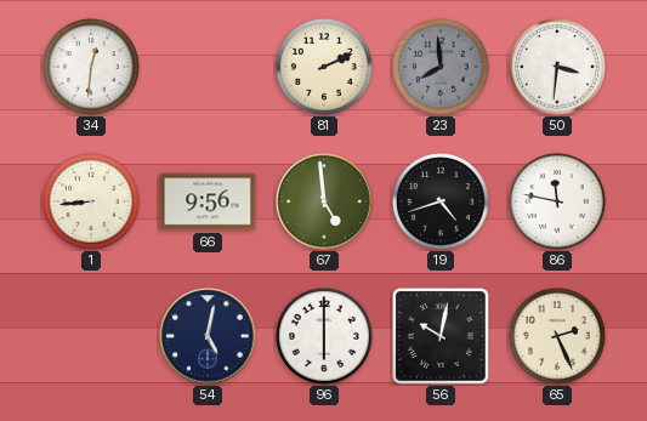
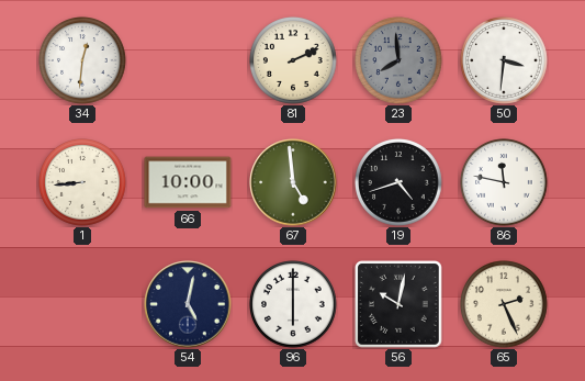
66: 9:56 -> 10:00 (188, 182)
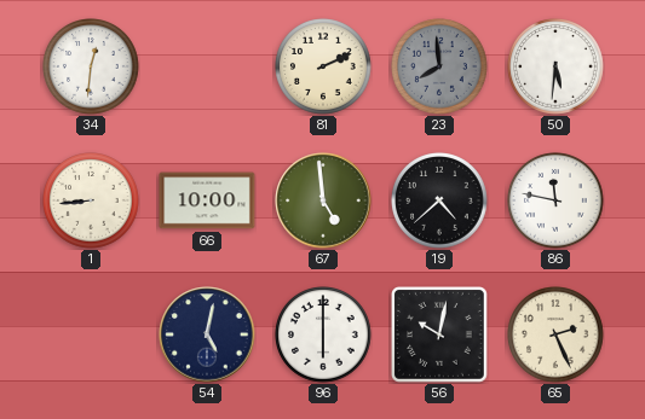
50: 3:31 -> 5:31 (557, 68)
19: 4:42 -> 4:38 (440, 202)
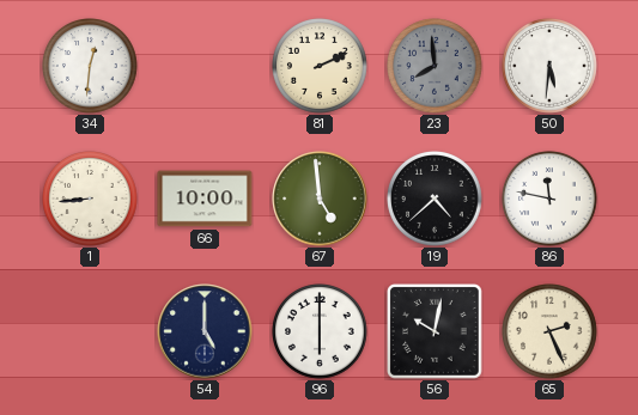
54: 5:02 -> 5:00 (205, 331)
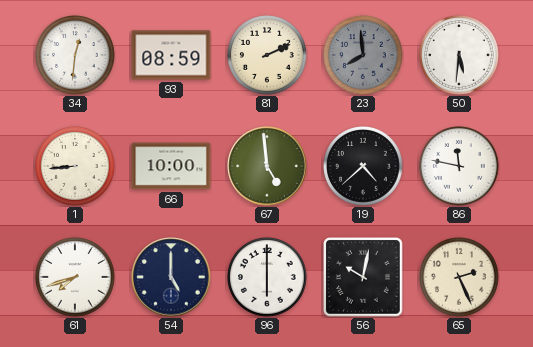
93: none -> 08:59 (171, 55)
61: none -> 7:42 (76, 278)
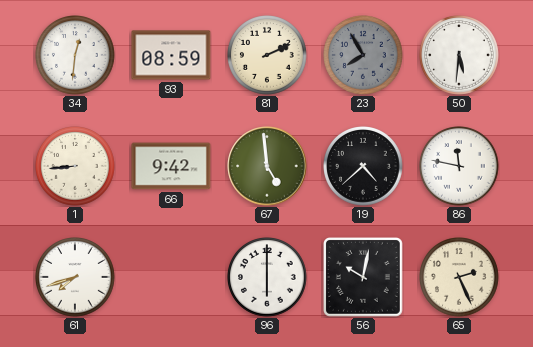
23: 7:59 -> 7:55 (364, 56)
66: 10:00 -> 9:42 (171, 166)
54: 5:00 -> none (171, 277)
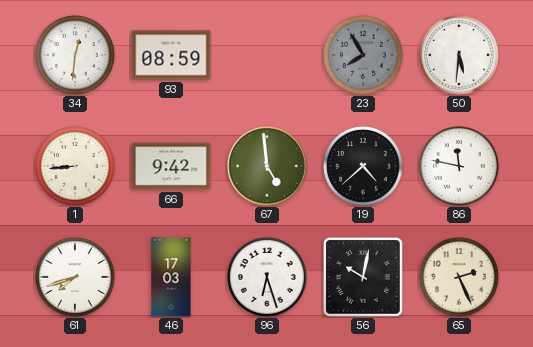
81: 2:11 -> none (268, 56)
46: none -> 17:03 (171, 277)
96: 6:00 -> 6:27 (268, 278)
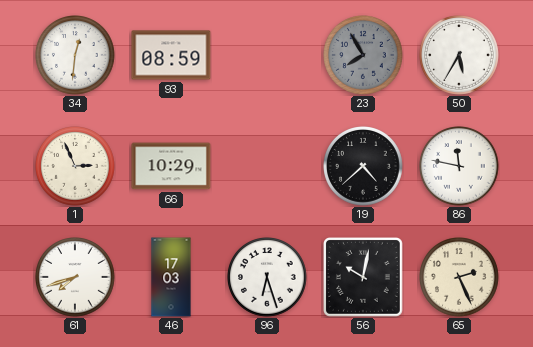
50: 5:31 -> 5:35 (460, 56)
1: 8:44 -> 2:56 (76, 167)
66: 9:42 -> 10:29 (171, 166)
67: 4:59 -> none (267, 166)
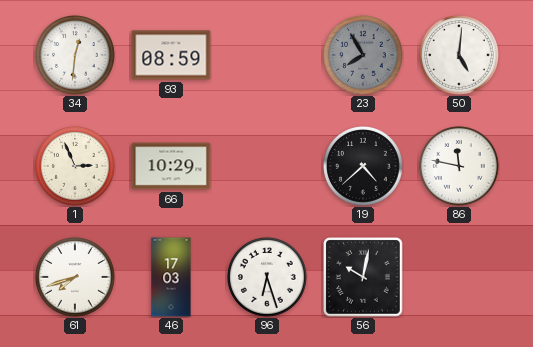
50: 5:35 -> 5:01 (460, 56)
65: 2:26 -> none (460, 278)
